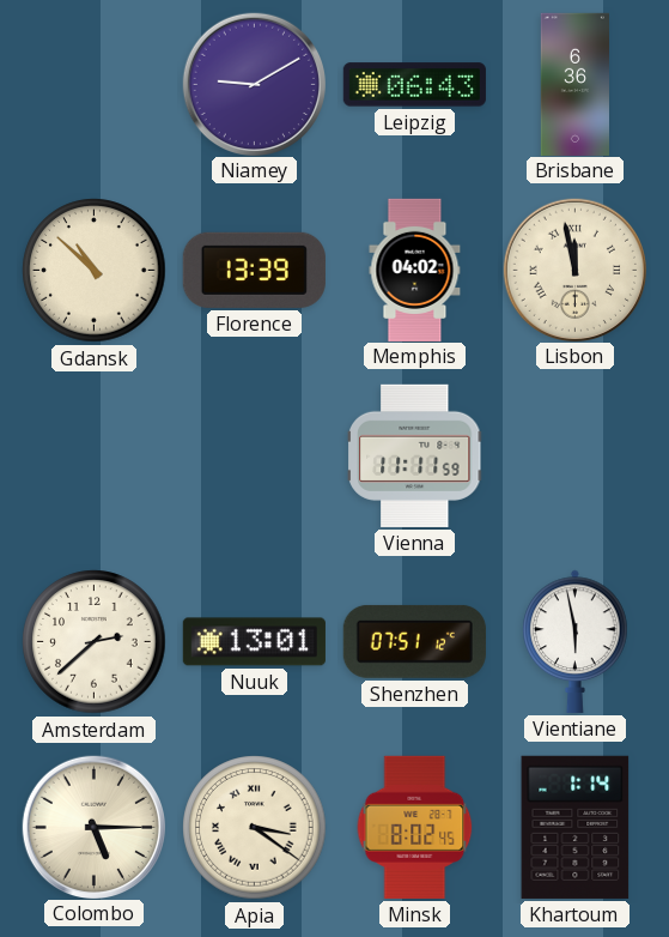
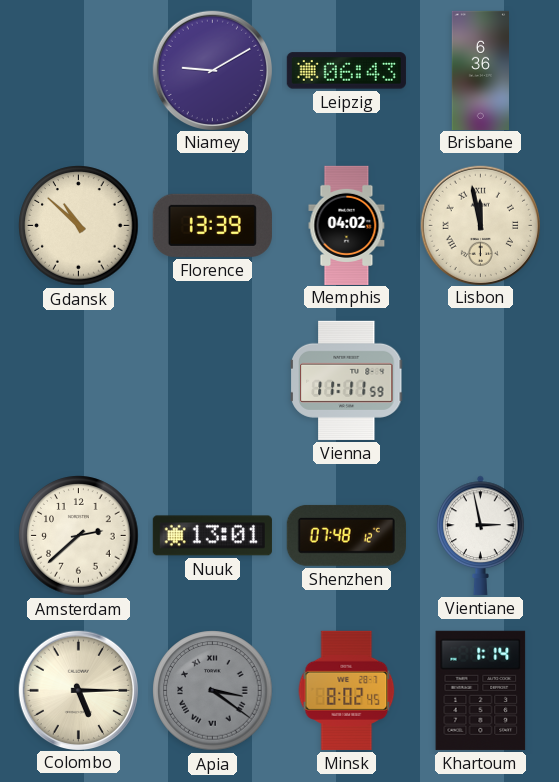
Shenzhen: 07:51 -> 07:48 (346, 535)
Vientiane: 5:58 -> 2:58 (481, 535)
Apia dial: cream -> grey (213, 691)
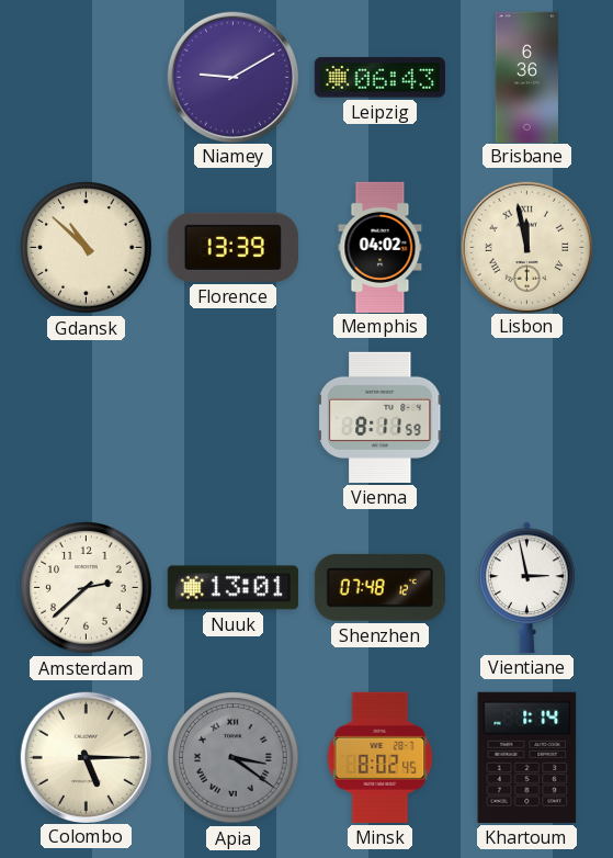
Vienna: 11:11 -> 8:11 (382, 417)
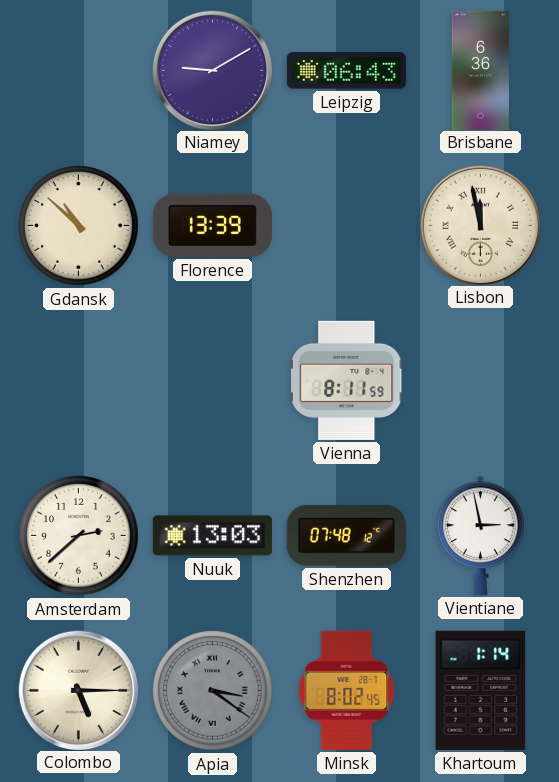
Memphis: 04:02 -> none (381, 247)
Nuuk: 13:01 -> 13:03 (212, 536)
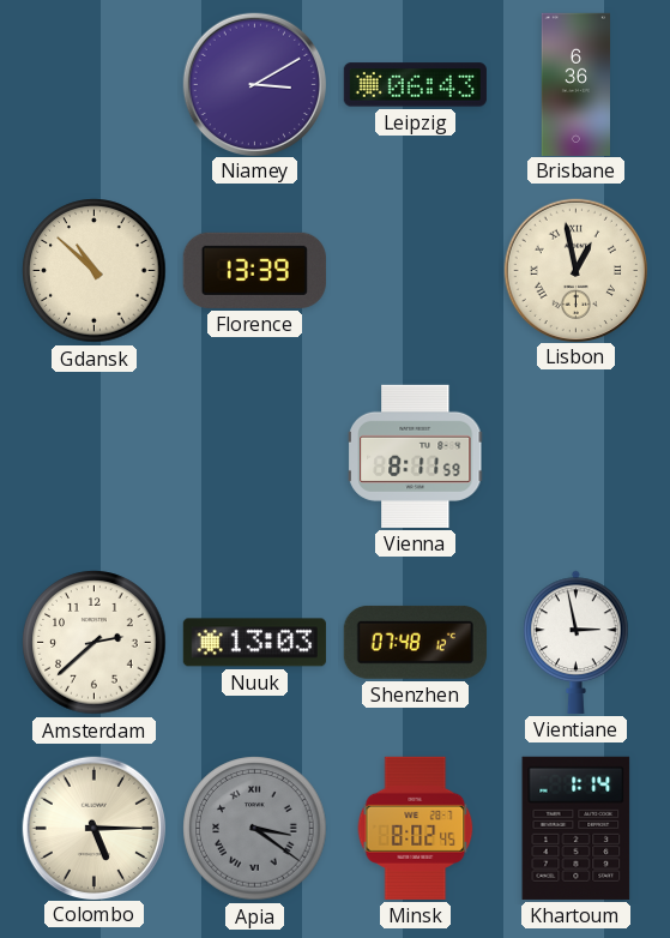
Niamey: 9:10 -> 3:10 (254, 84)
Lisbon: 11:58 -> 12:58 (575, 270)
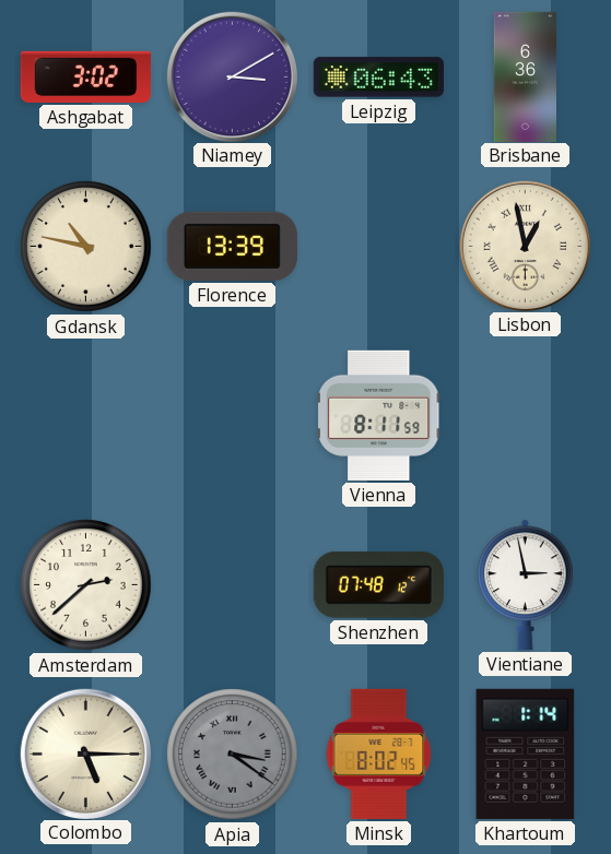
Ashgabat: none -> 3:02 (85, 76)
Gdansk: 10:52 -> 10:47 (86, 247)
Nuuk: 13:03 -> none (254, 643)
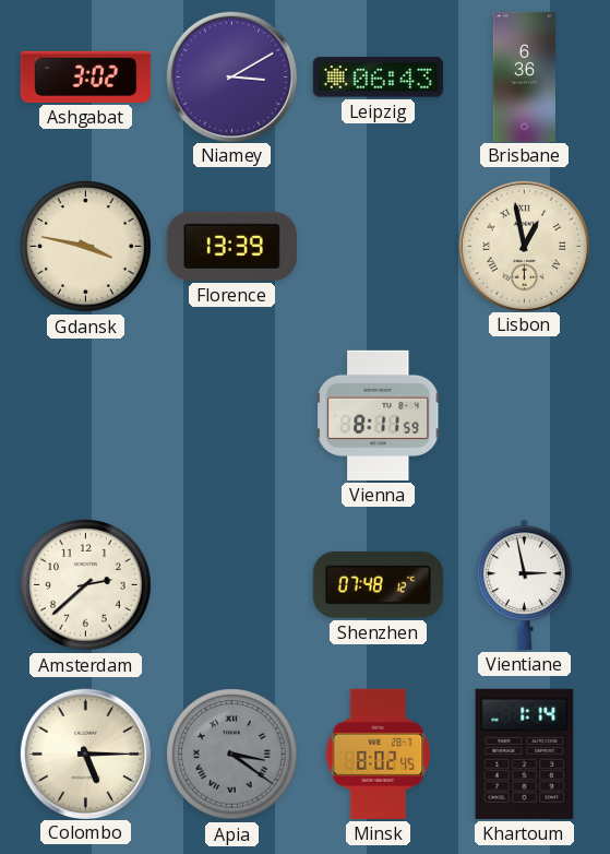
Gdansk: 10:47 -> 3:47 (86, 247)
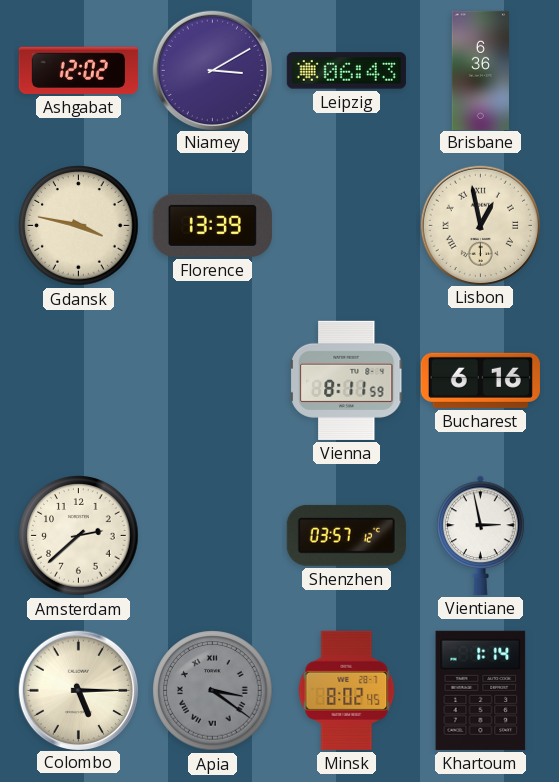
Ashgabat: 3:02 -> 12:02 (78, 70)
Bucharest: none -> 6:16 (480, 380)
Shenzhen: 07:48 -> 03:57 (346, 535)
